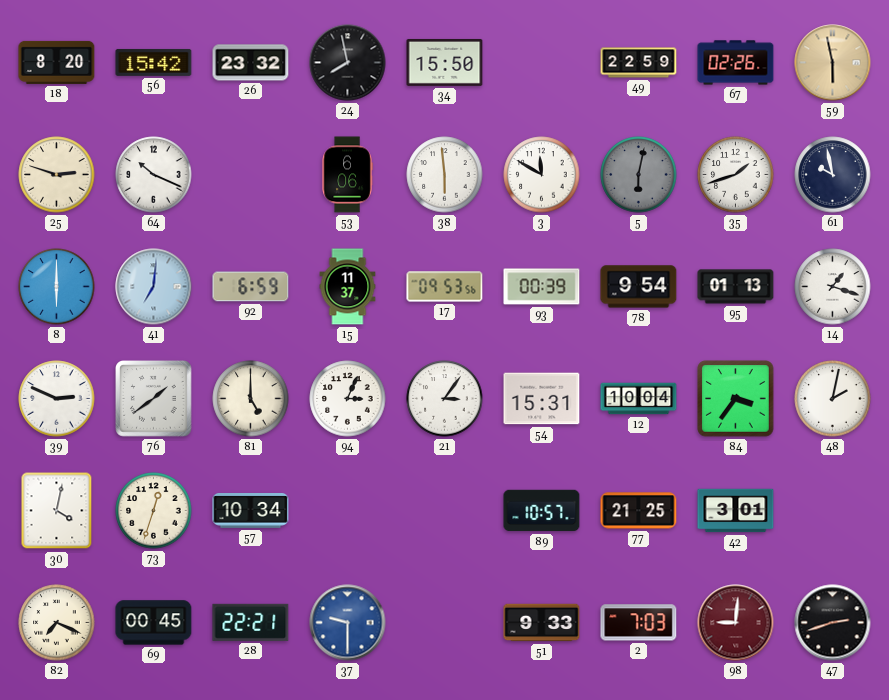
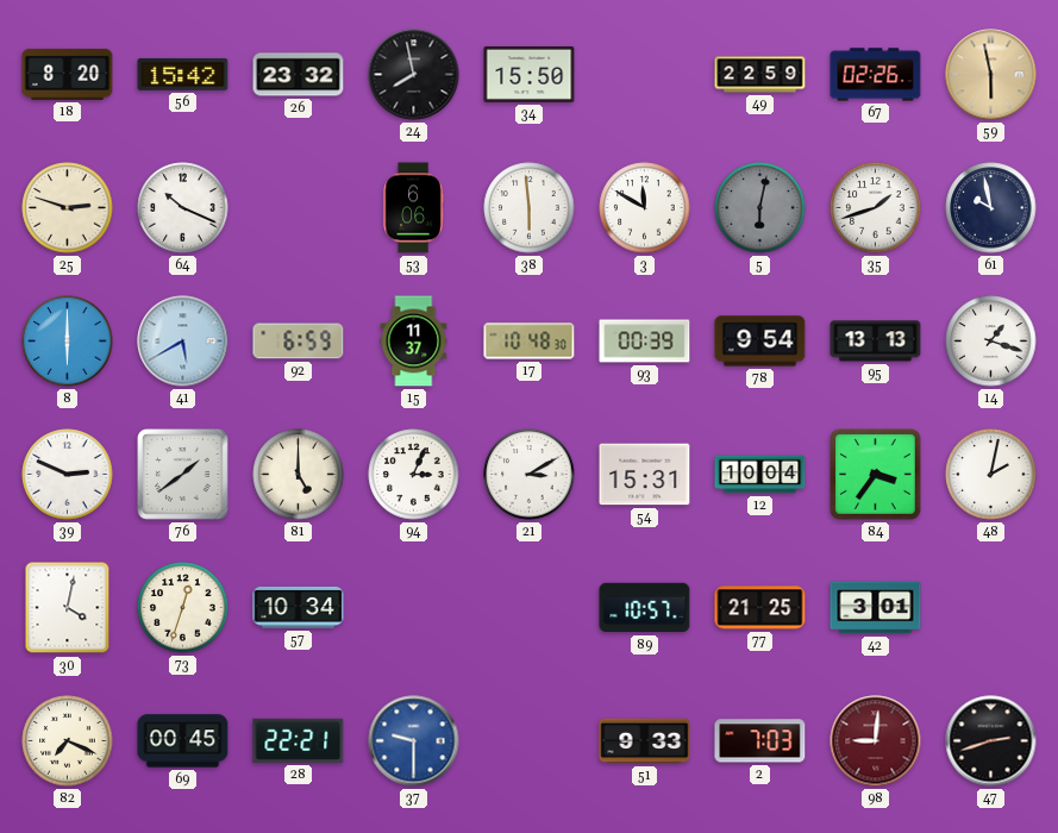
41: 7:01 -> 5:40 (183, 342)
17: 09:53 -> 10:48 (530, 342)
95: 01:13 -> 13:13 (876, 342)
21: 3:06 -> 3:10 (530, 475)
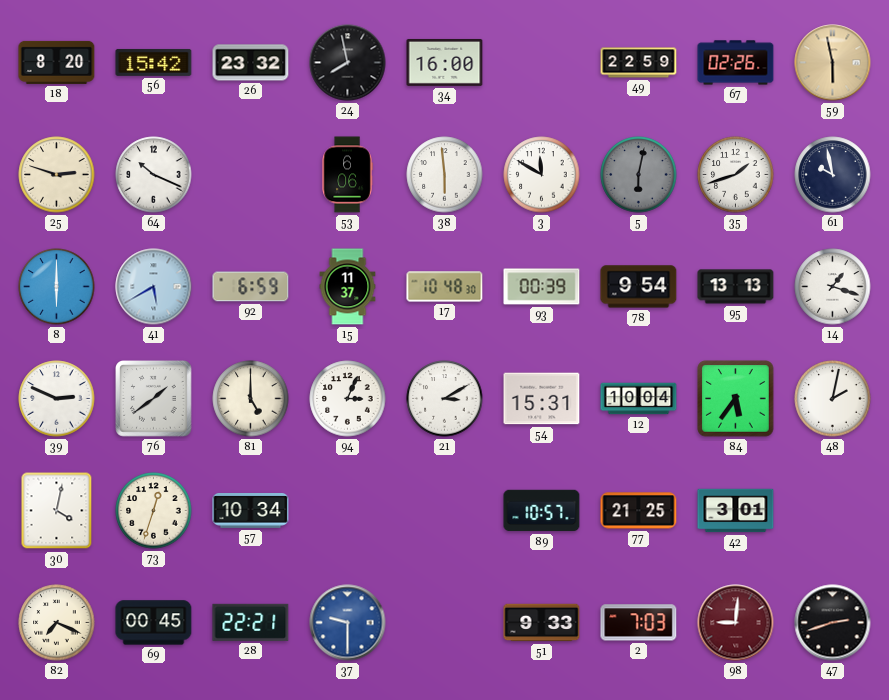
34: 15:50 -> 16:00 (445, 62)
84: 3:36 -> 5:36 (736, 399)
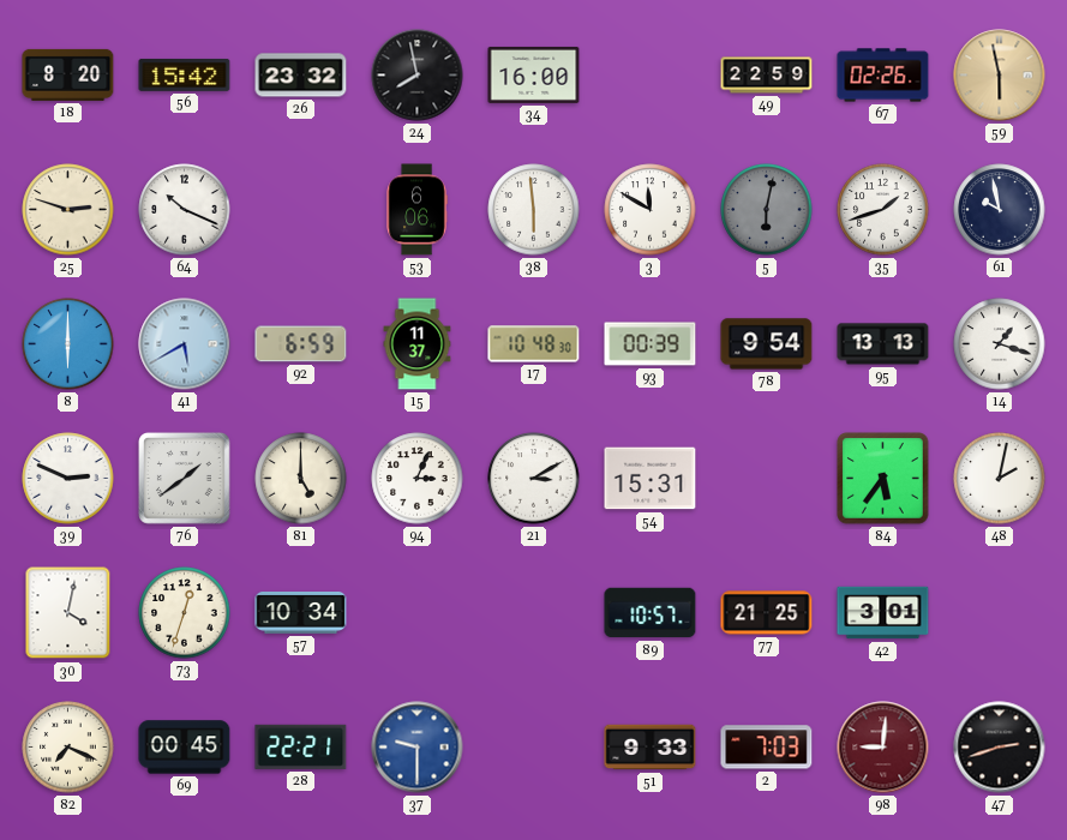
12: 10:04 -> none (639, 399)
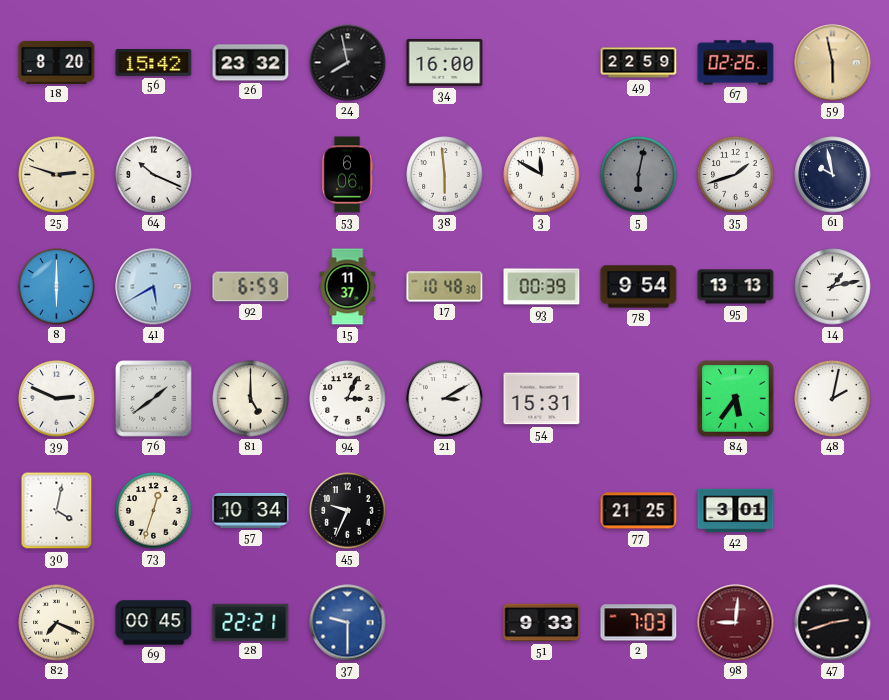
14: 1:18 -> 1:13 (833, 287)
45: none -> 9:34 (348, 511)
89: 10:57 -> none (651, 613)
